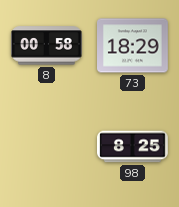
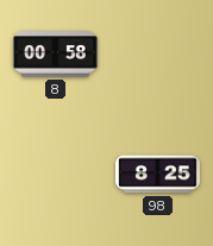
73: 18:29 -> none (133, 46)
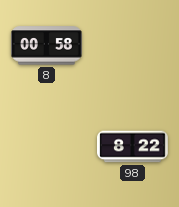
98: 8:25 -> 8:22 (133, 147)
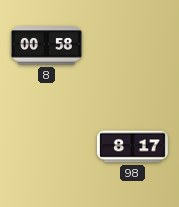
98: 8:22 -> 8:17 (133, 147)
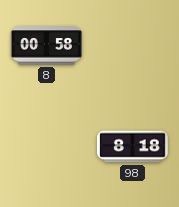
98: 8:17 -> 8:18 (133, 147)
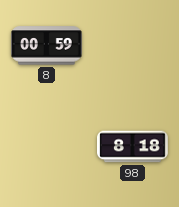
8: 00:58 -> 00:59 (47, 46)
